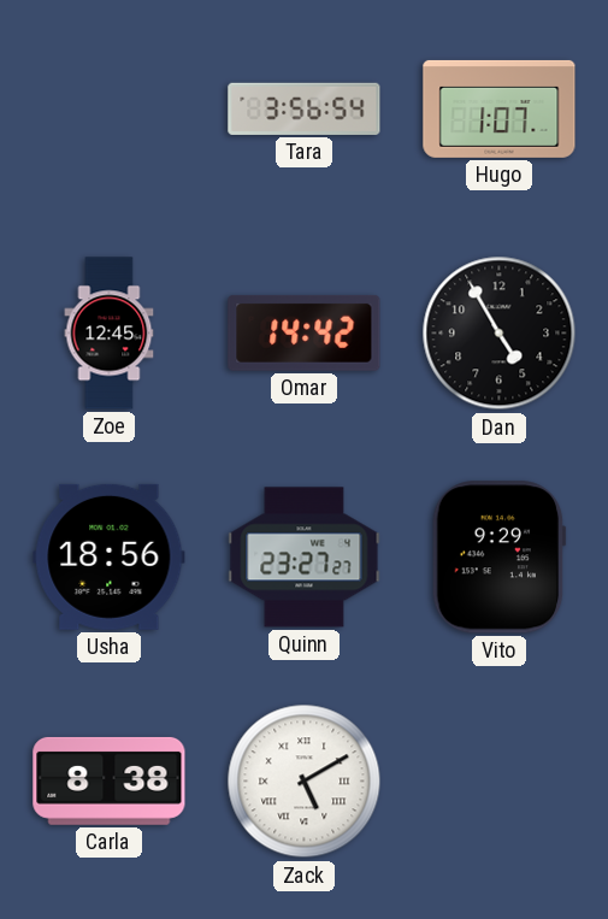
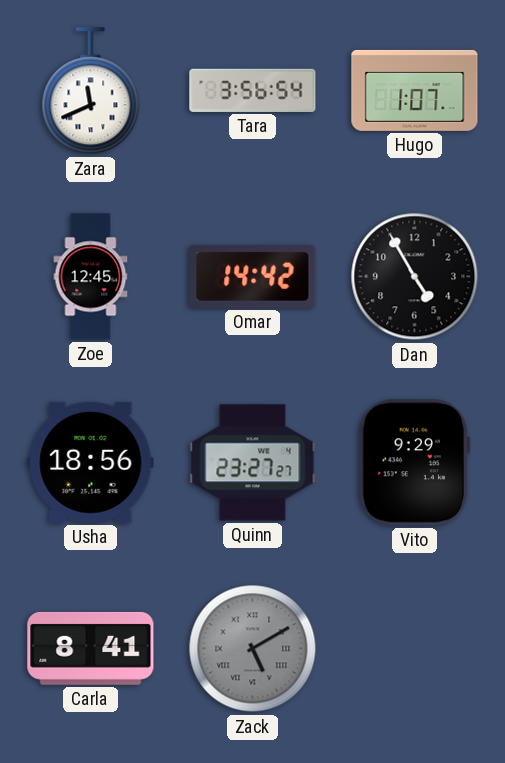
Zara: none -> 11:41 (91, 91)
Carla: 8:38 -> 8:41 (91, 648)
Zack dial: white -> grey (253, 649)
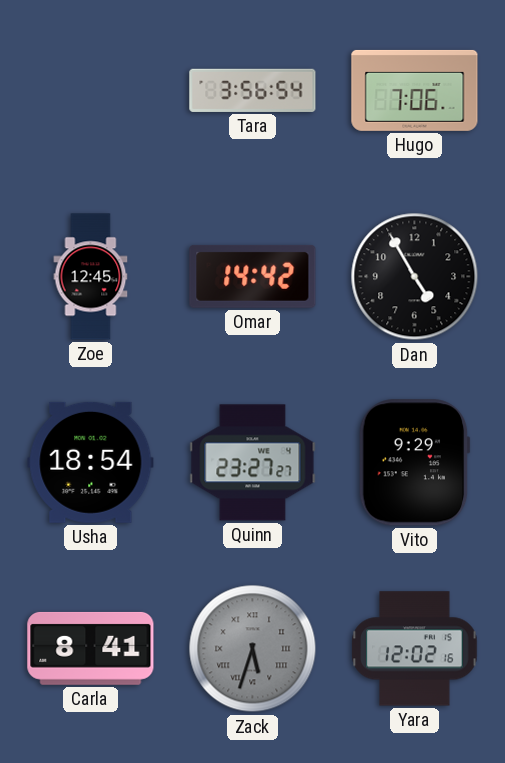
Zara: 11:41 -> none (91, 91)
Hugo: 1:07 -> 7:06 (415, 90)
Usha: 18:56 -> 18:54 (91, 462)
Zack: 5:10 -> 5:33 (253, 649)
Yara: none -> 12:02 (415, 649)
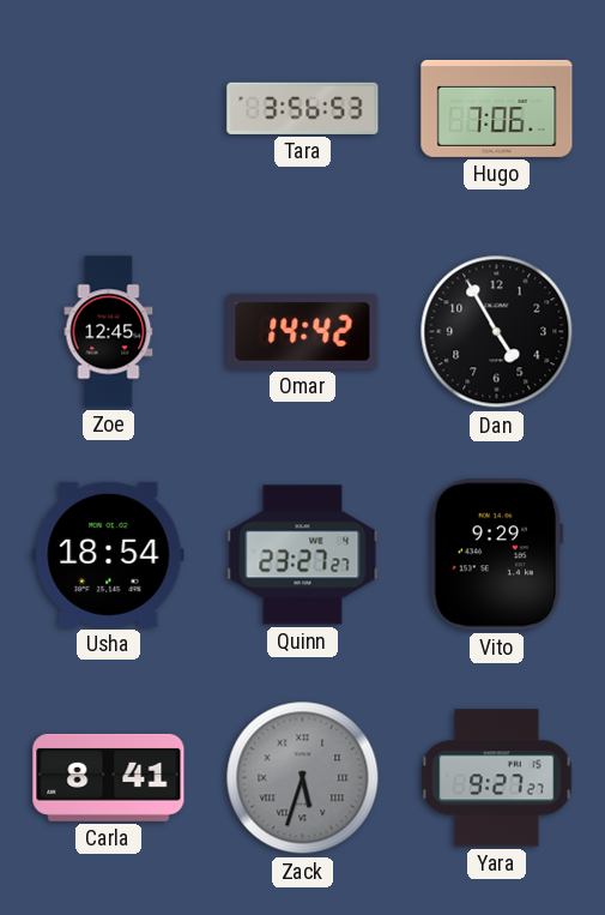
Tara: 3:56:54 -> 3:56:53 (303, 108)
Yara: 12:02 -> 9:27 (497, 778)
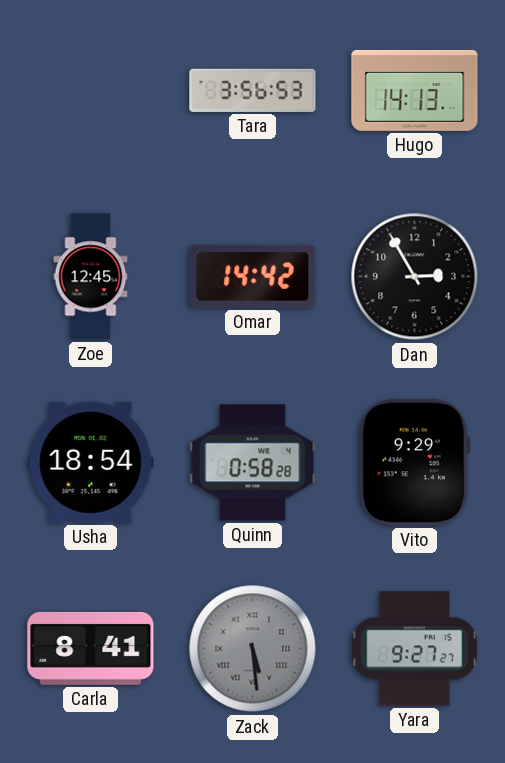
Hugo: 7:06 -> 14:13 (415, 90)
Dan: 4:55 -> 2:55 (415, 277)
Quinn: 23:27 -> 0:58 (253, 463)
Zack: 5:33 -> 5:29 (253, 649)
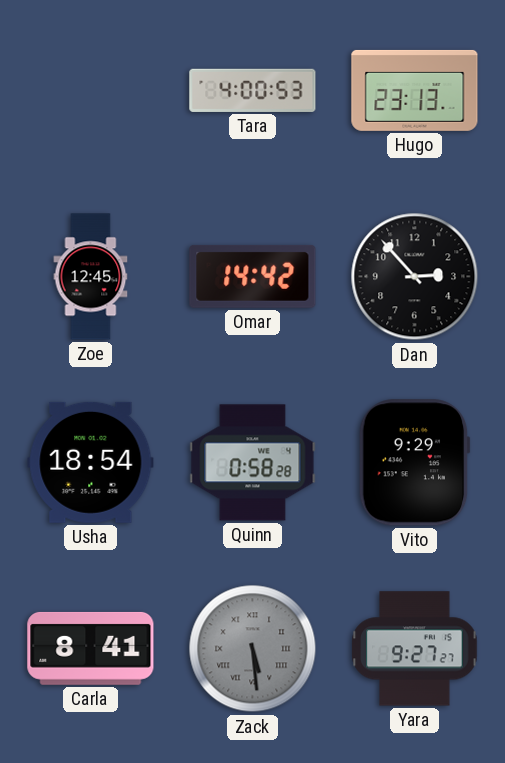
Tara: 3:56 -> 4:00 (253, 90)
Hugo: 14:13 -> 23:13 (415, 90)
Dan: 2:55 -> 2:53 (415, 277)
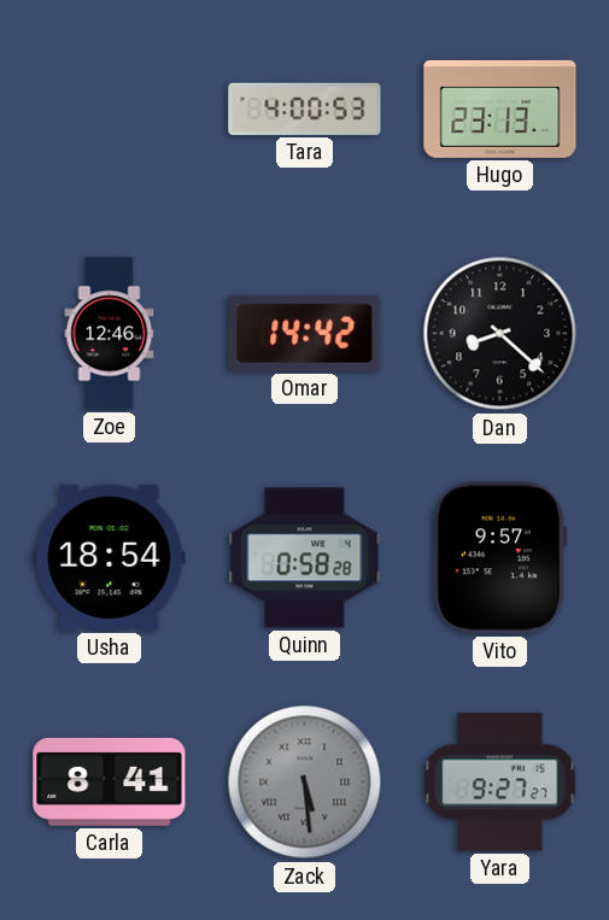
Zoe: 12:45 -> 12:46 (110, 334)
Dan: 2:53 -> 8:22 (500, 334)
Vito: 9:29 -> 9:57 (499, 558)
